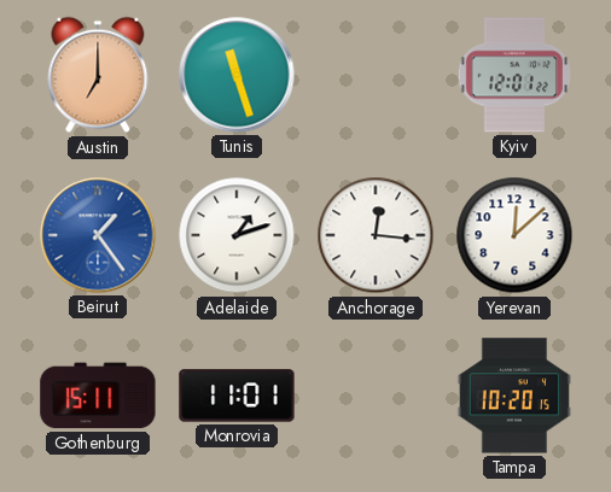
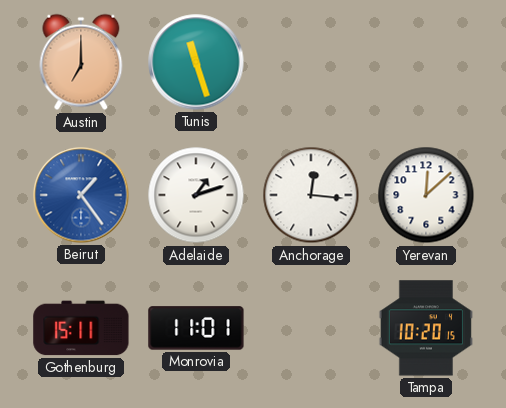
Kyiv: 12:01 -> none (513, 75)
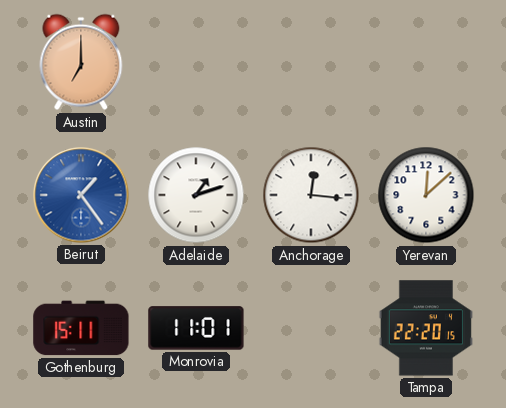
Tunis: 11:27 -> none (196, 62)
Tampa: 10:20 -> 22:20 (426, 328)
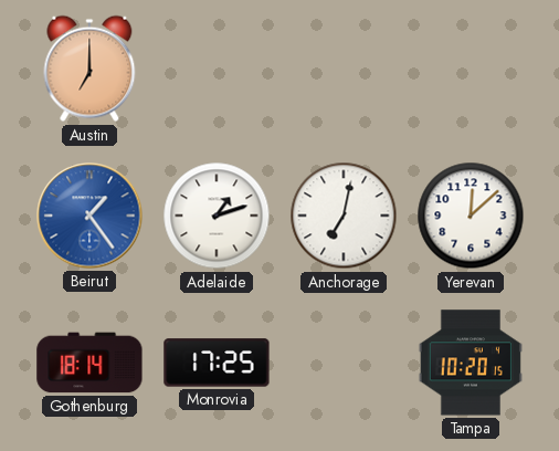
Anchorage: 12:16 -> 7:02 (344, 216)
Gothenburg: 15:11 -> 18:14 (89, 363)
Monrovia: 11:01 -> 17:25 (217, 363)
Tampa: 22:20 -> 10:20 (471, 363)
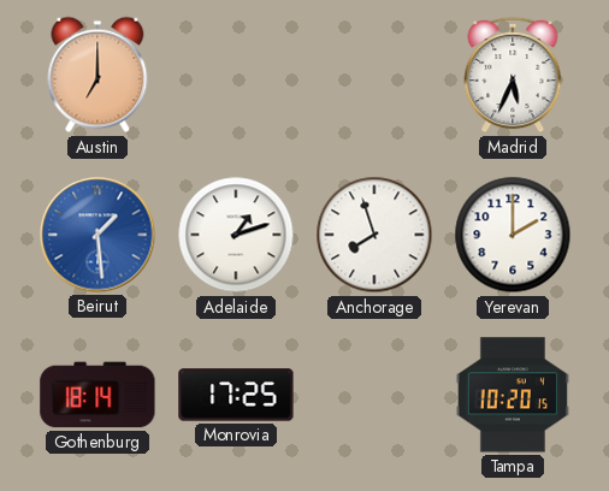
Madrid: none -> 5:34 (513, 75)
Beirut: 1:24 -> 1:29 (97, 235)
Anchorage: 7:02 -> 7:57 (374, 235)
Yerevan: 12:08 -> 2:00 (513, 235)
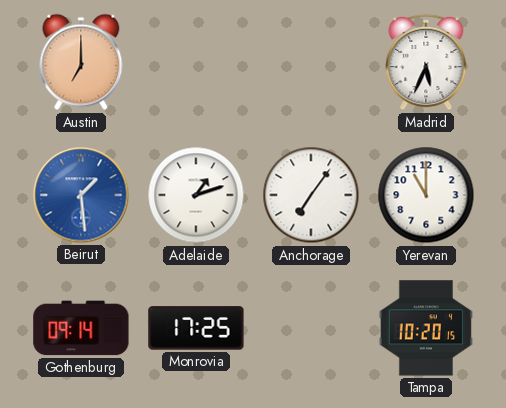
Anchorage: 7:57 -> 7:06 (311, 195)
Yerevan: 2:00 -> 11:00 (426, 195)
Gothenburg: 18:14 -> 09:14 (81, 328)
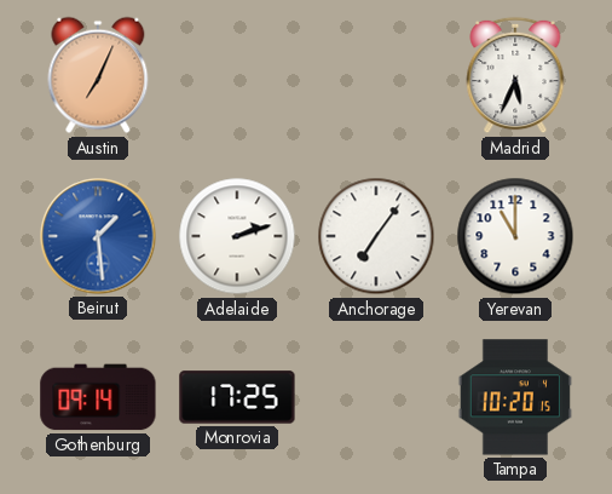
Austin: 7:00 -> 7:04 (98, 75)
Adelaide: 1:12 -> 2:12 (237, 236)
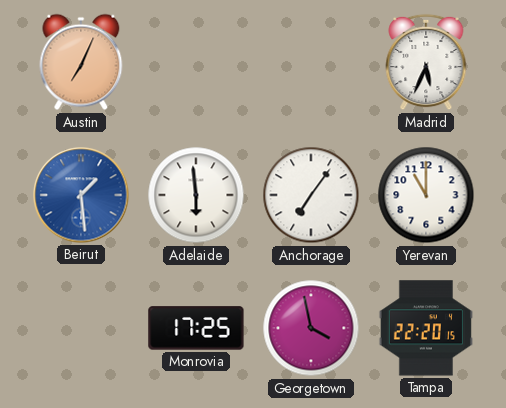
Adelaide: 2:12 -> 5:59 (196, 195)
Gothenburg: 09:14 -> none (98, 397)
Georgetown: none -> 3:58 (311, 328)
Tampa: 10:20 -> 22:20 (426, 328)
